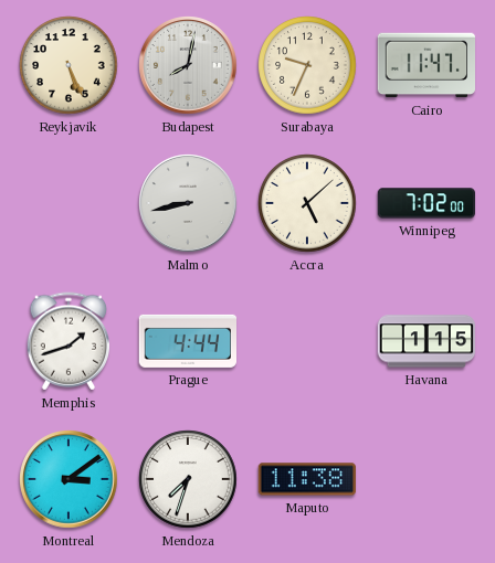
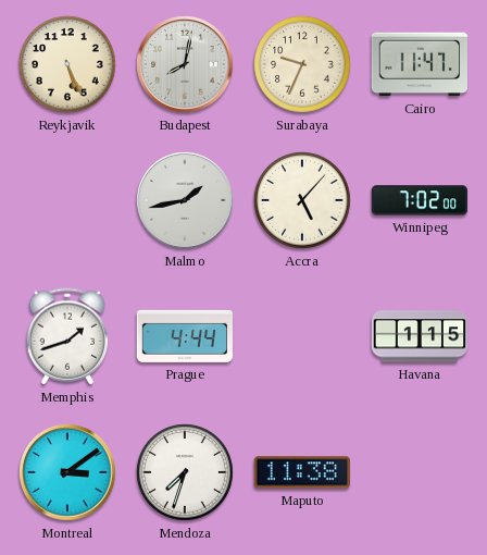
Malmo: 8:43 -> 1:43 (185, 200)
Accra: 5:08 -> 5:07 (302, 200)
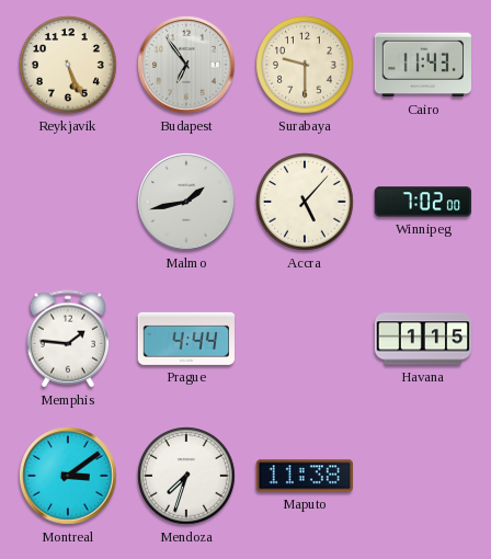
Budapest: 8:02 -> 6:54 (186, 65)
Surabaya: 9:34 -> 9:30 (305, 65)
Cairo: 11:47 -> 11:43 (422, 65)
Memphis: 1:42 -> 1:46 (68, 339)
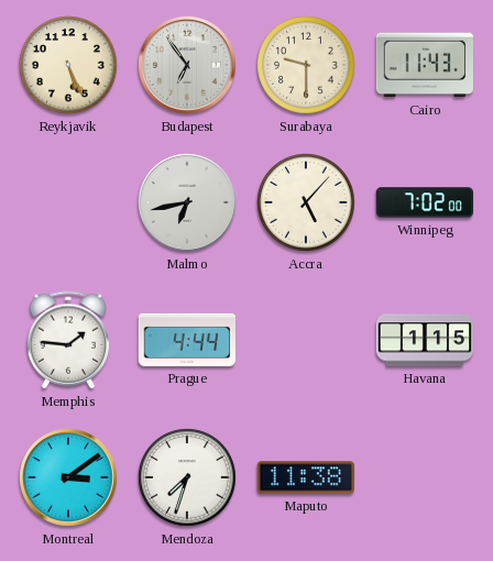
Malmo: 1:43 -> 6:43 (187, 202)
